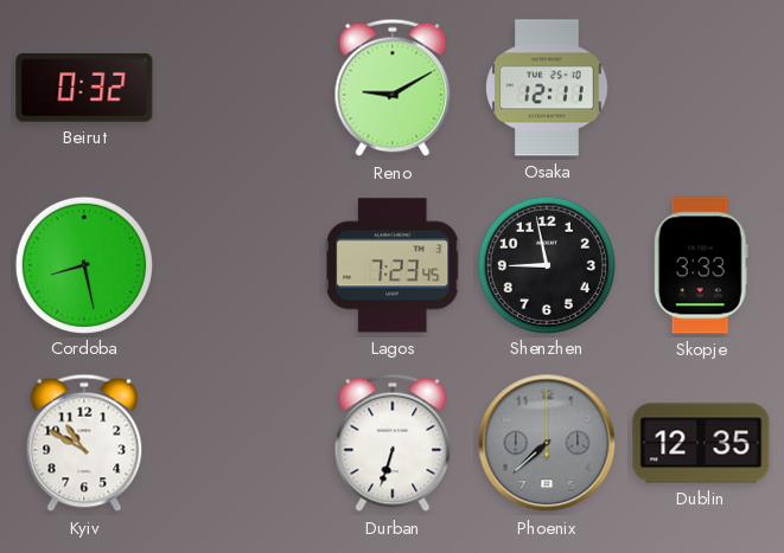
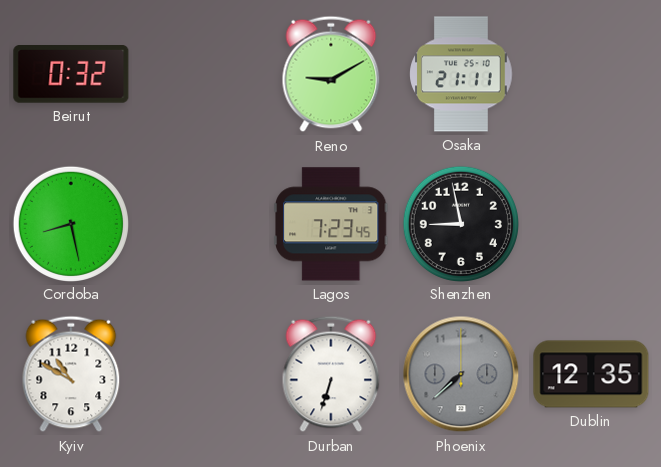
Osaka: 12:11 -> 21:11 (461, 74)
Skopje: 3:33 -> none (701, 265)
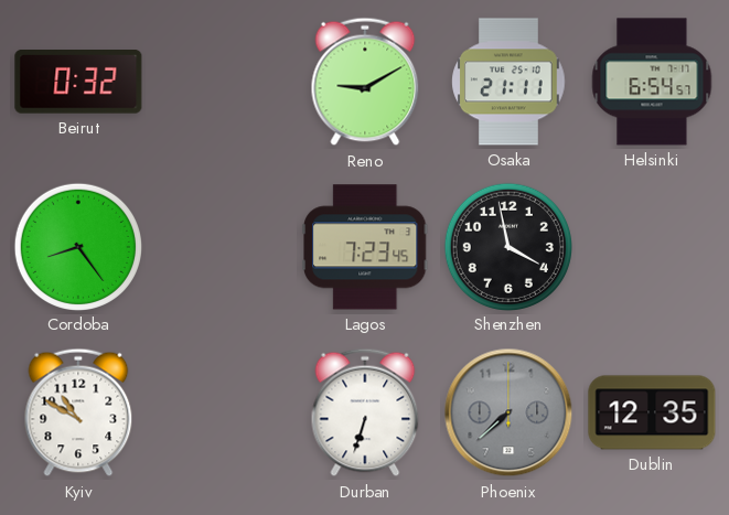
Helsinki: none -> 6:54 (652, 82)
Cordoba: 8:28 -> 8:24 (77, 246)
Shenzhen: 8:58 -> 3:58 (507, 246)
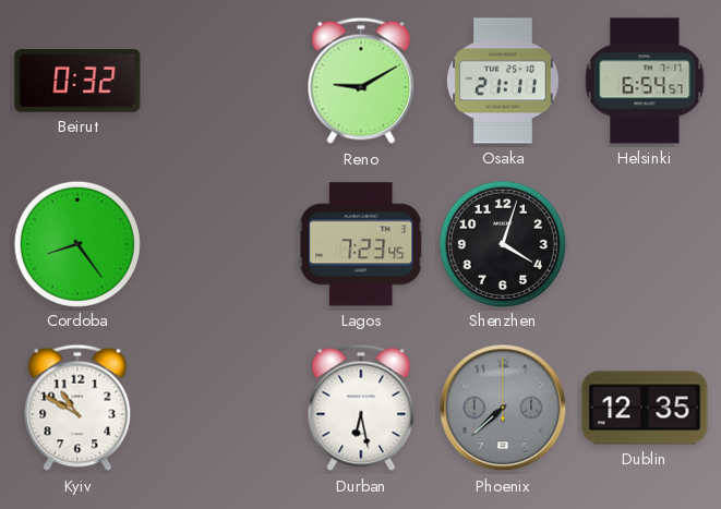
Shenzhen: 3:58 -> 4:03 (502, 243)
Durban: 6:33 -> 6:28 (361, 408)
